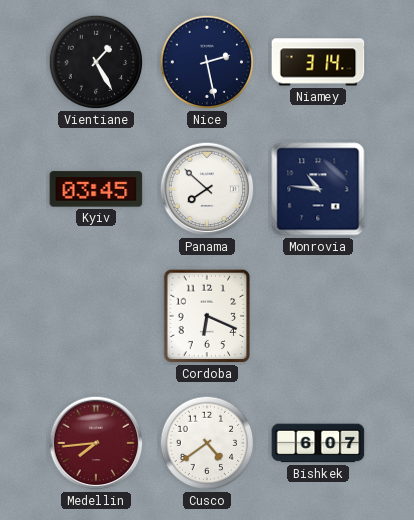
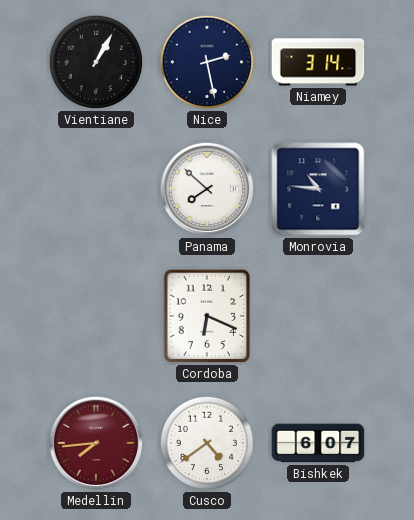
Vientiane: 1:25 -> 1:05 (96, 62)
Kyiv: 03:45 -> none (96, 189)
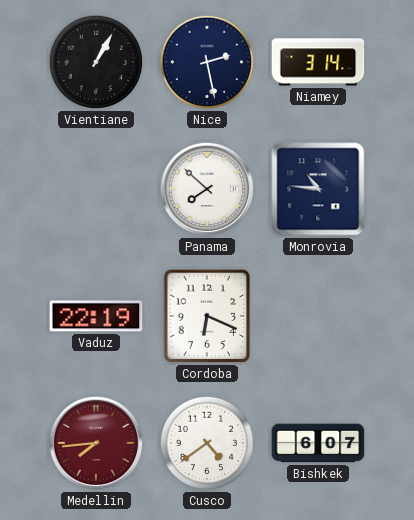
Vaduz: none -> 22:19 (96, 316)
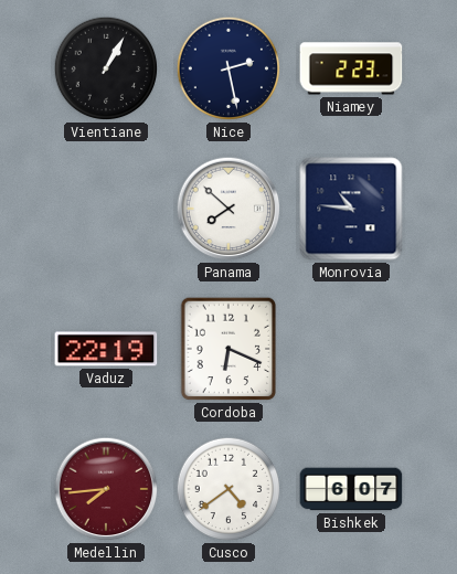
Niamey: 3:14 -> 2:23 (351, 68)
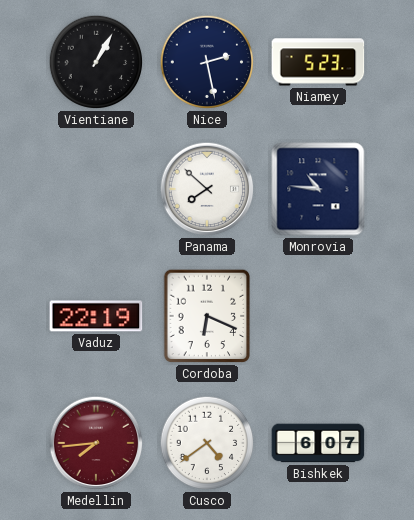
Niamey: 2:23 -> 5:23 (318, 62)
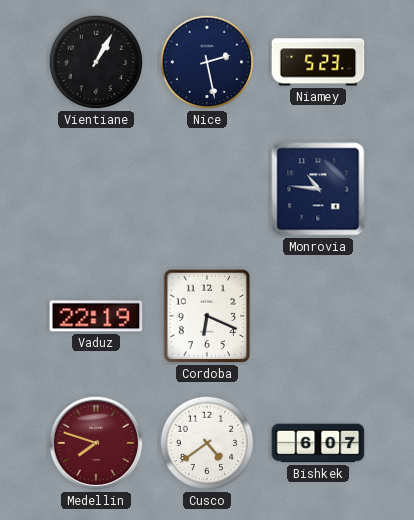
Panama: 7:52 -> none (207, 189)
Medellin: 7:44 -> 7:48 (96, 443)
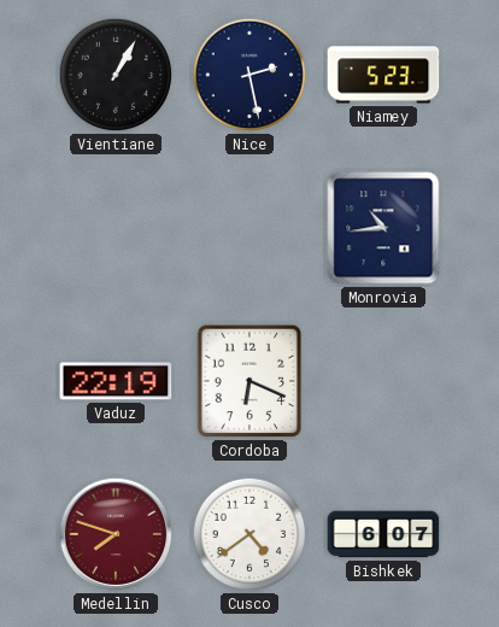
Monrovia: 10:46 -> 10:44 (383, 228)
